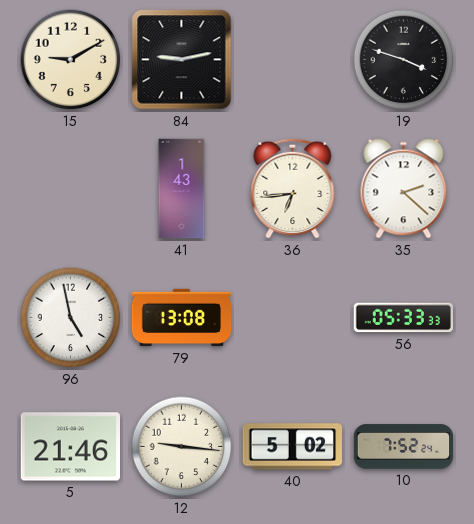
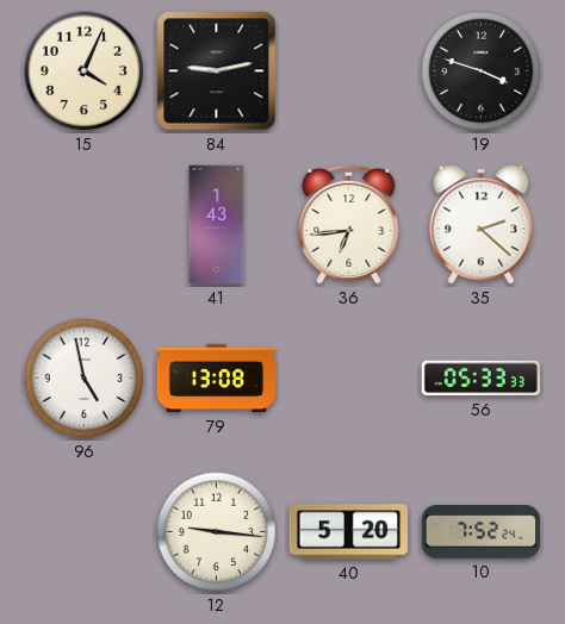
15: 9:10 -> 4:04 (85, 71)
5: 21:46 -> none (70, 447)
40: 5:02 -> 5:20 (349, 532)
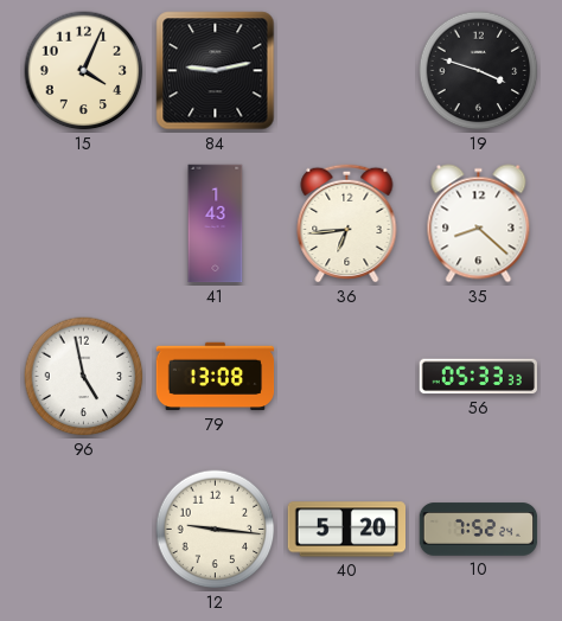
35: 2:22 -> 8:22 (479, 224)
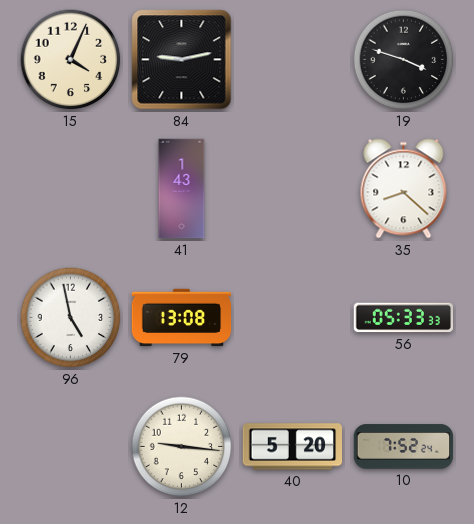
36: 6:44 -> none (347, 223)
